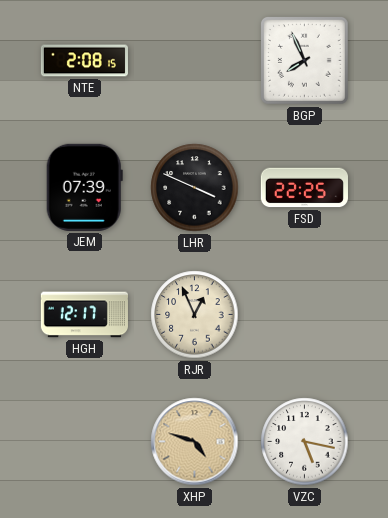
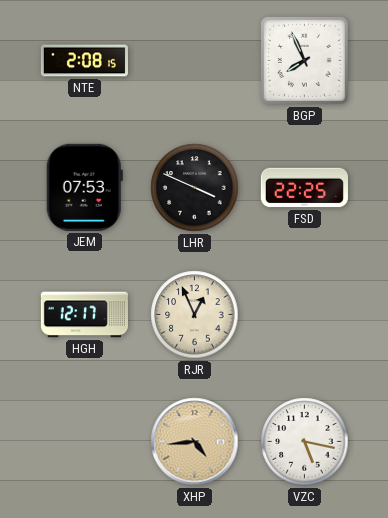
JEM: 07:39 -> 07:53 (84, 187)
XHP: 4:48 -> 4:44 (195, 442)
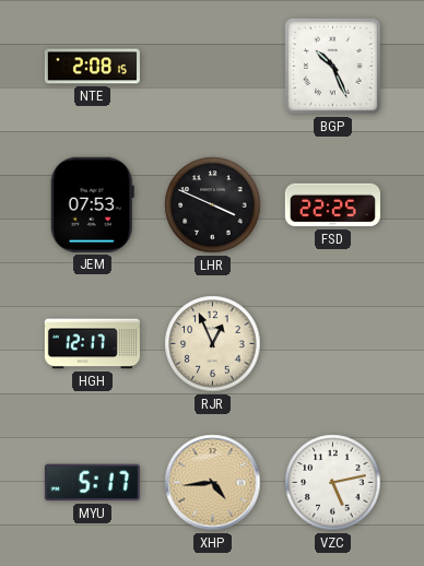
BGP: 7:56 -> 10:26 (333, 67)
MYU: none -> 5:17 (92, 483)
VZC: 5:17 -> 5:13 (333, 483)
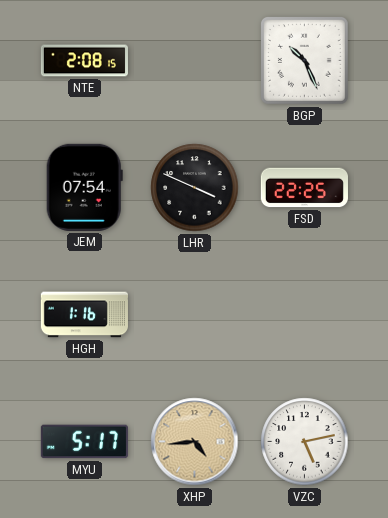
JEM: 07:53 -> 07:54 (84, 187)
HGH: 12:17 -> 1:16 (84, 315)
RJR: 12:56 -> none (213, 344)
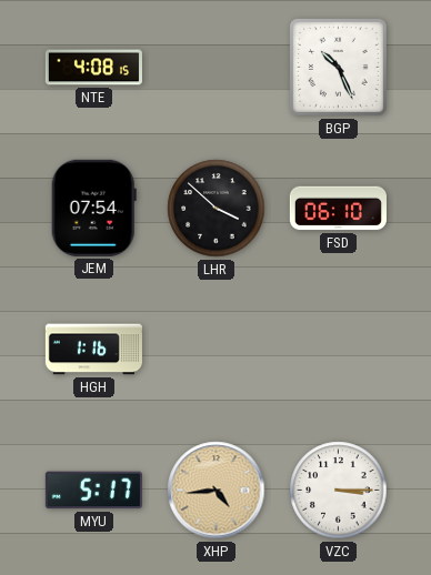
NTE: 2:08 -> 4:08 (93, 68)
LHR: 3:49 -> 3:52 (217, 209)
FSD: 22:25 -> 06:10 (338, 209)
VZC: 5:13 -> 3:15 (339, 491)
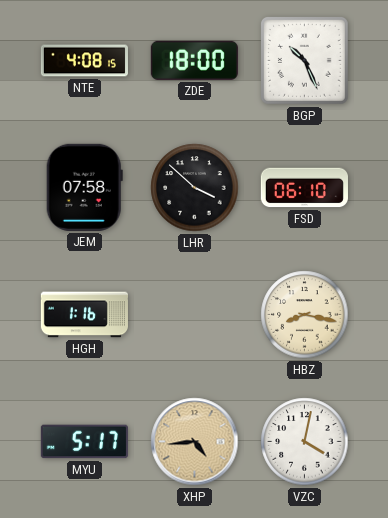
ZDE: none -> 18:00 (194, 60)
JEM: 07:54 -> 07:58 (84, 187)
HBZ: none -> 8:17 (305, 315)
VZC: 3:15 -> 4:02 (305, 442)
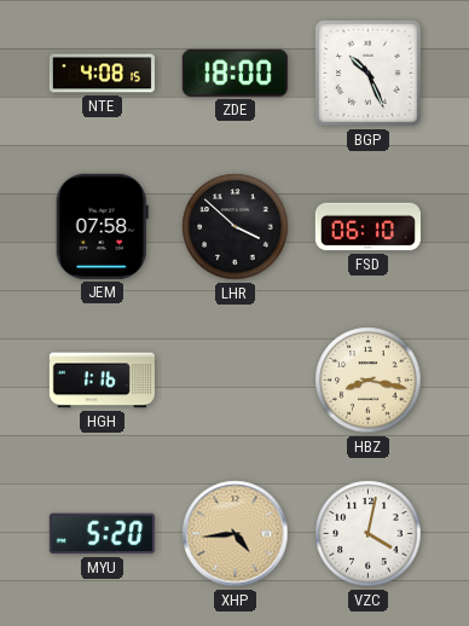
MYU: 5:17 -> 5:20 (102, 534)
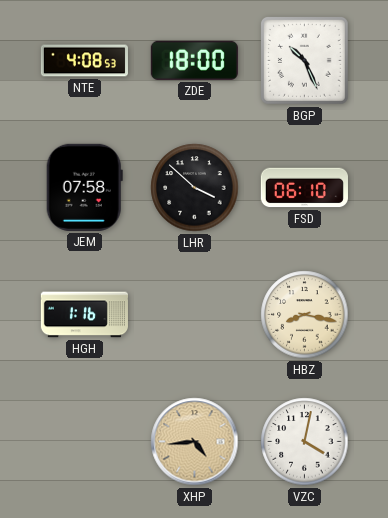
NTE: 4:08:15 -> 4:08:53 (84, 61)
MYU: 5:20 -> none (102, 534)
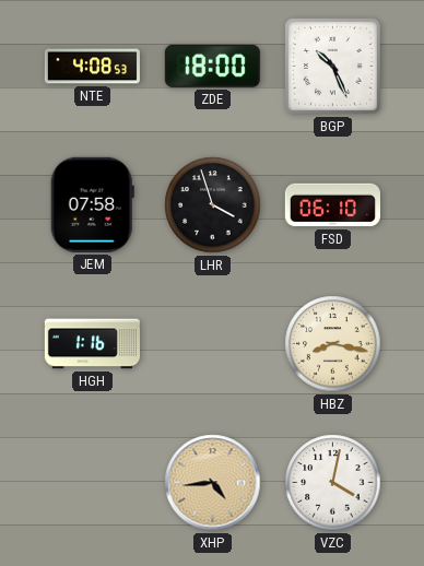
LHR: 3:52 -> 3:57 (213, 205)
